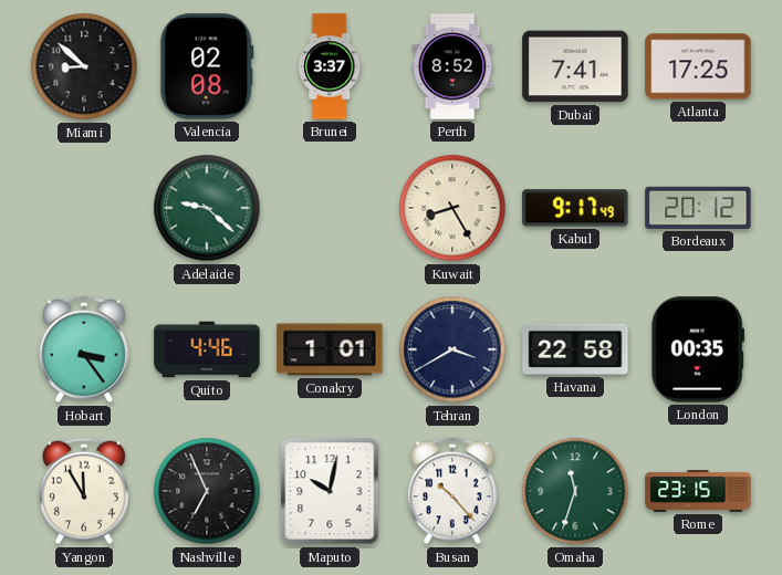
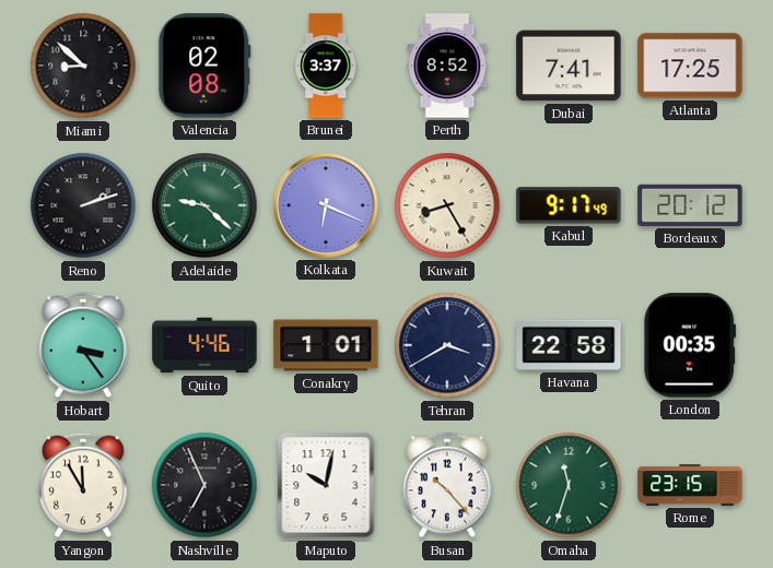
Reno: none -> 2:12 (83, 205)
Kolkata: none -> 6:19 (326, 205)
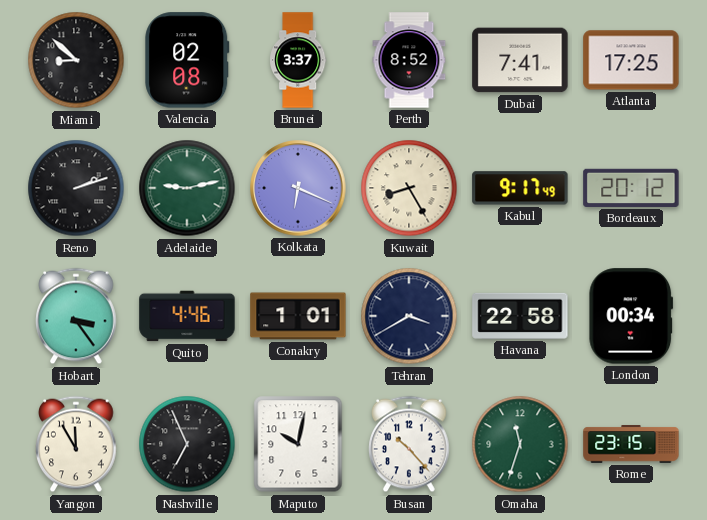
Adelaide: 9:22 -> 9:13 (187, 188)
London: 00:35 -> 00:34 (631, 316)
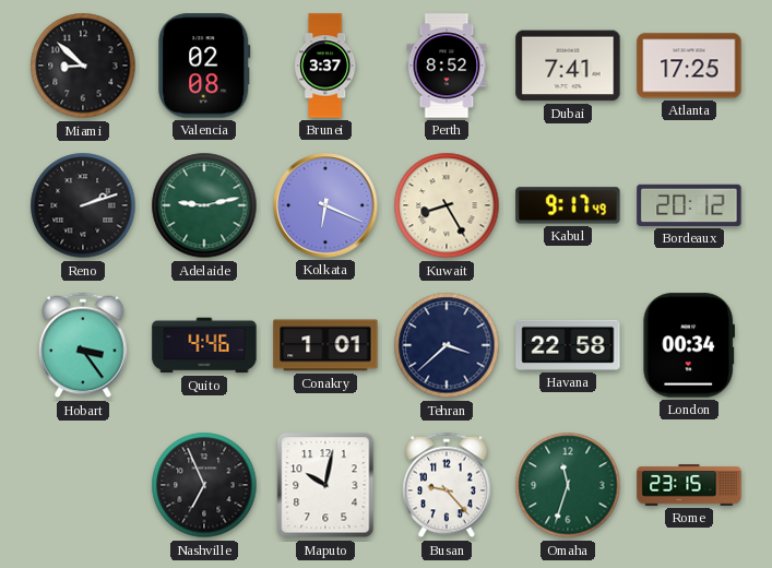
Tehran: 3:40 -> 3:38 (447, 345)
Yangon: 11:55 -> none (76, 444)
Busan: 10:23 -> 9:23 (447, 485)
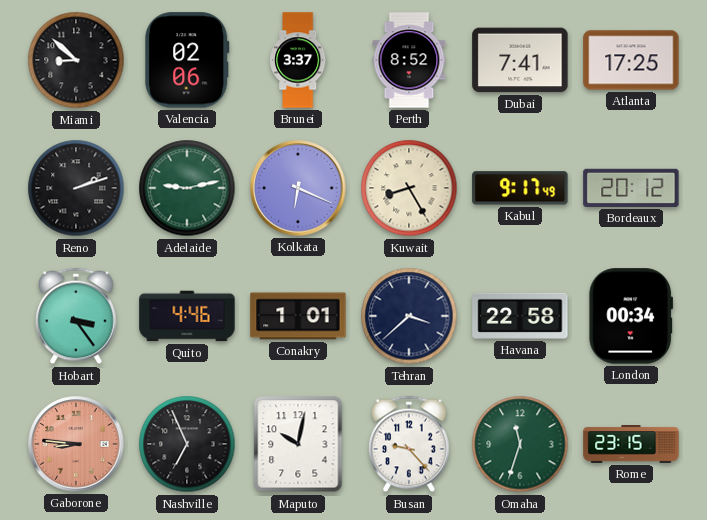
Valencia: 02:08 -> 02:06 (187, 60)
Gaborone: none -> 8:46 (76, 444)
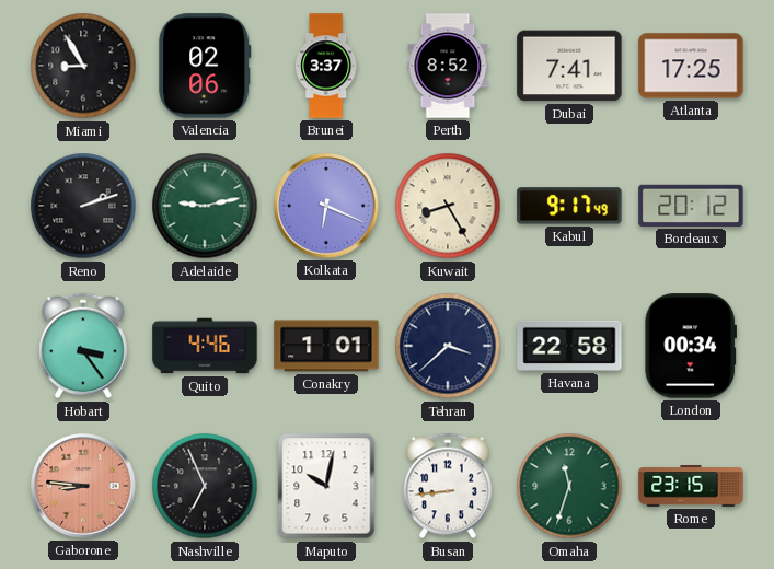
Miami: 8:52 -> 8:55 (83, 66)
Busan: 9:23 -> 8:44 (448, 486)
